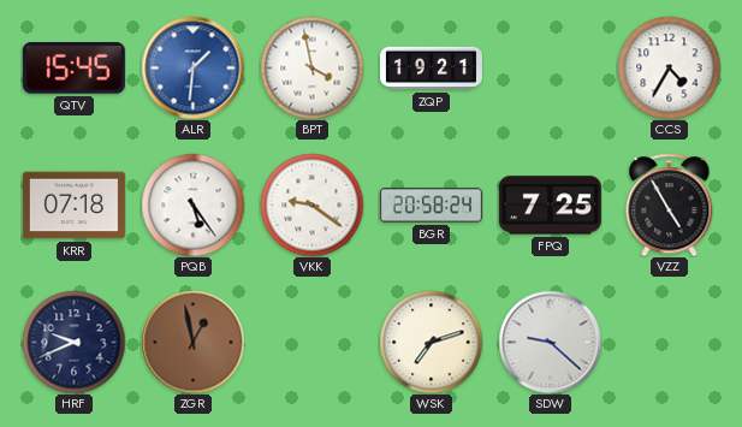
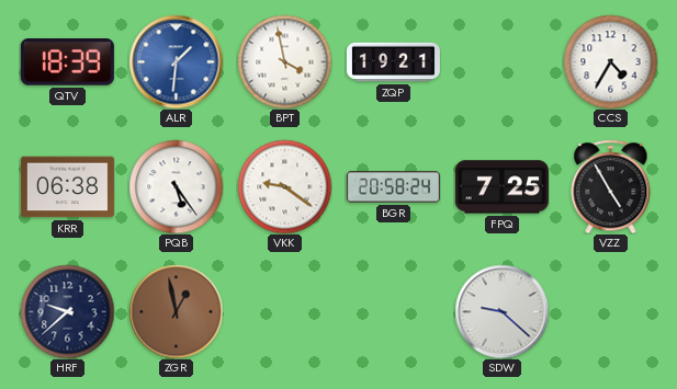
QTV: 15:45 -> 18:39 (67, 62)
KRR: 07:18 -> 06:38 (67, 187)
HRF: 9:41 -> 9:38 (67, 311)
WSK: 7:12 -> none (431, 342)
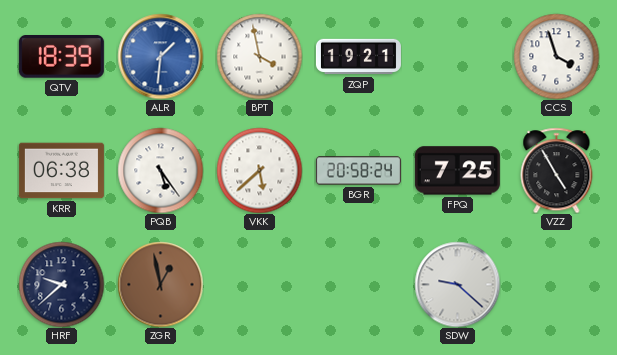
CCS: 4:35 -> 3:57 (556, 56)
VKK: 9:21 -> 5:38 (259, 170)
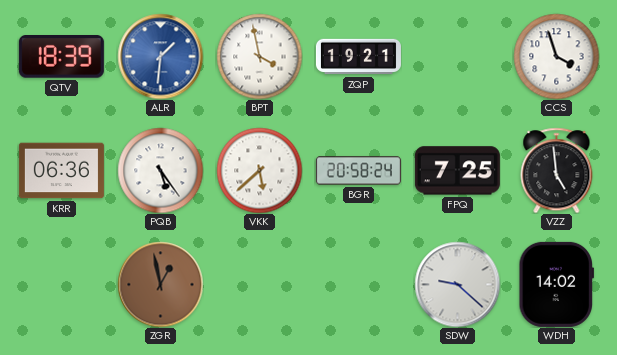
KRR: 06:38 -> 06:36 (61, 171)
VZZ: 4:55 -> 4:59 (557, 170)
HRF: 9:38 -> none (61, 284)
WDH: none -> 14:02 (557, 284)
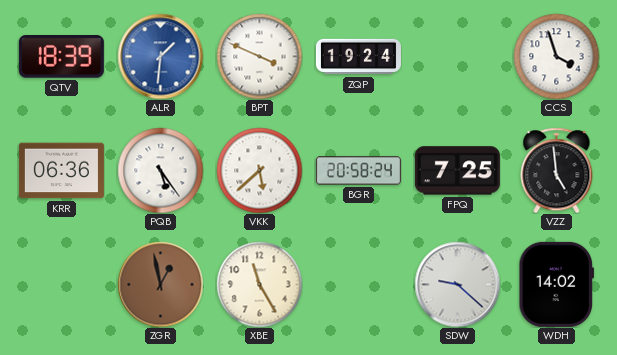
BPT: 3:58 -> 3:49 (259, 56)
ZQP: 19:21 -> 19:24 (358, 57)
XBE: none -> 11:25 (259, 284)
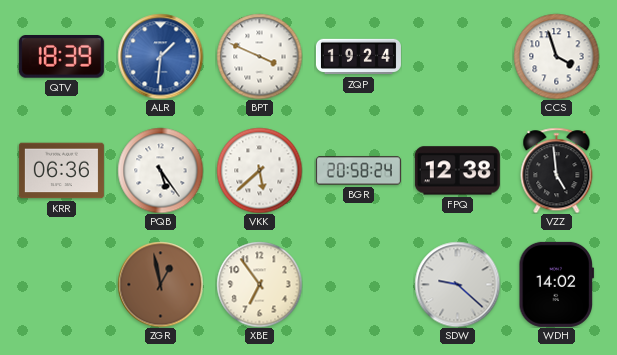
FPQ: 7:25 -> 12:38 (457, 171)
XBE: 11:25 -> 6:54 (259, 284)
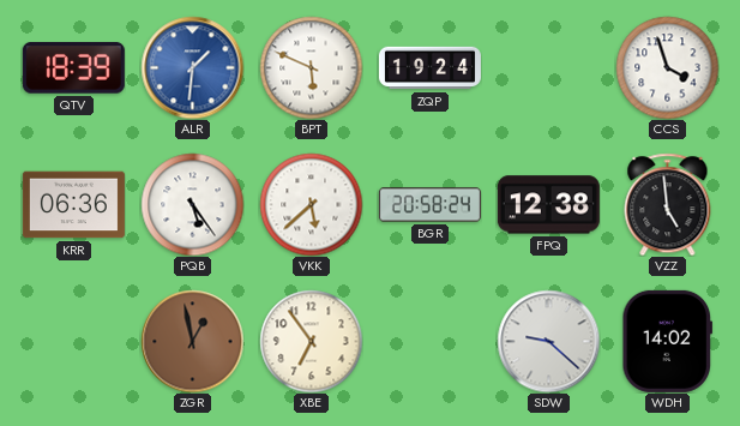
BPT: 3:49 -> 5:49 (311, 67)
